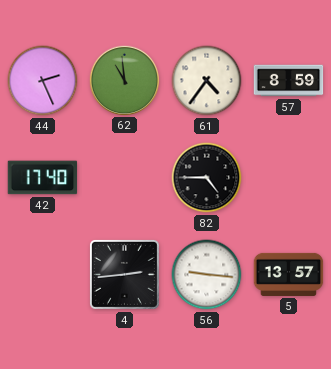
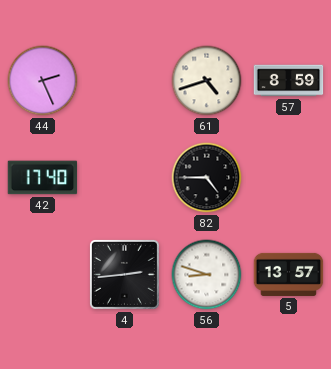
62: 10:59 -> none (124, 80)
61: 4:36 -> 4:42 (207, 81)
56: 9:16 -> 8:48 (207, 275)
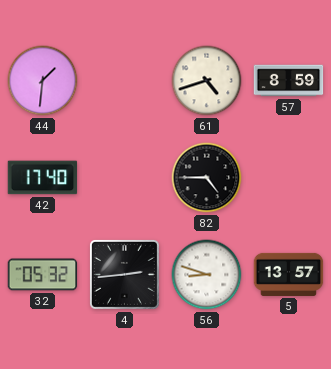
44: 2:26 -> 1:31 (43, 81)
32: none -> 05:32 (43, 275)
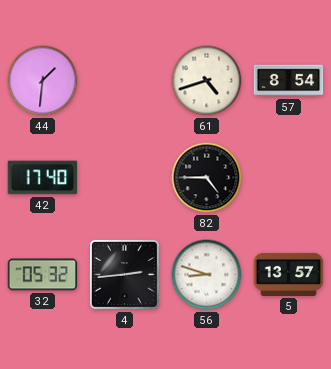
57: 8:59 -> 8:54 (289, 81)
